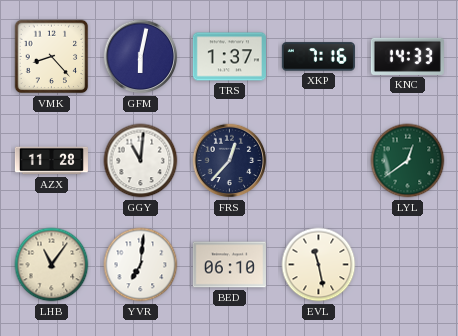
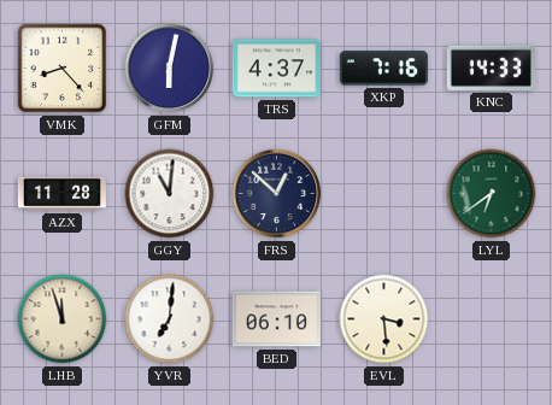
TRS: 1:37 -> 4:37 (276, 69)
FRS: 12:37 -> 12:52 (277, 194)
LYL: 12:39 -> 6:39 (492, 194)
LHB: 11:06 -> 11:57 (63, 319)
EVL: 11:28 -> 3:29 (384, 319)
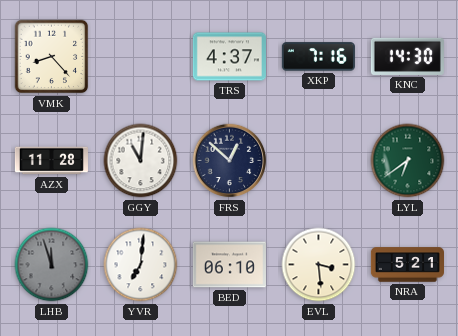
GFM: 6:02 -> none (170, 69)
KNC: 14:33 -> 14:30 (407, 56)
LHB dial: cream -> grey (52, 265)
NRA: none -> 5:21 (407, 265)
